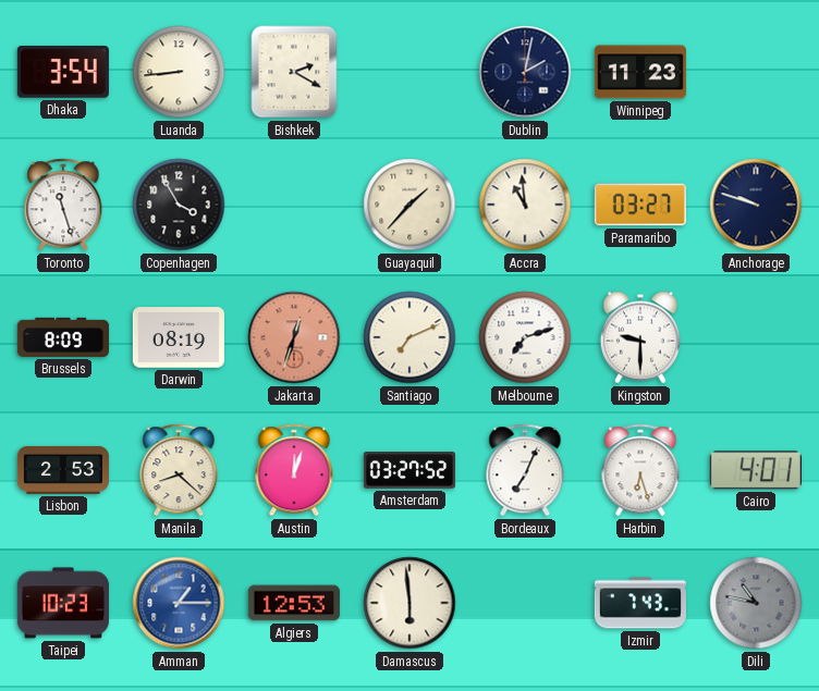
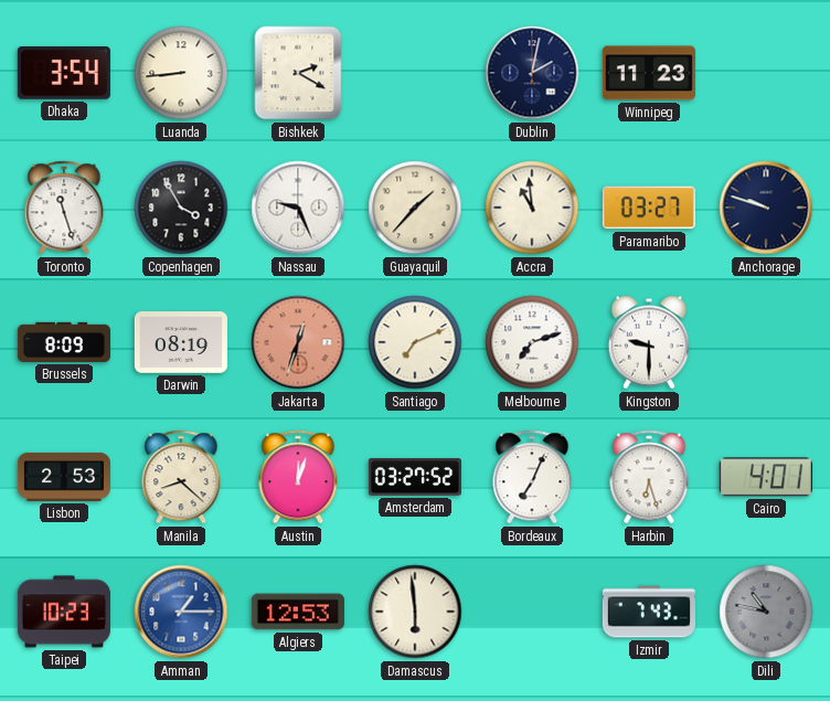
Nassau: none -> 9:26 (298, 208)
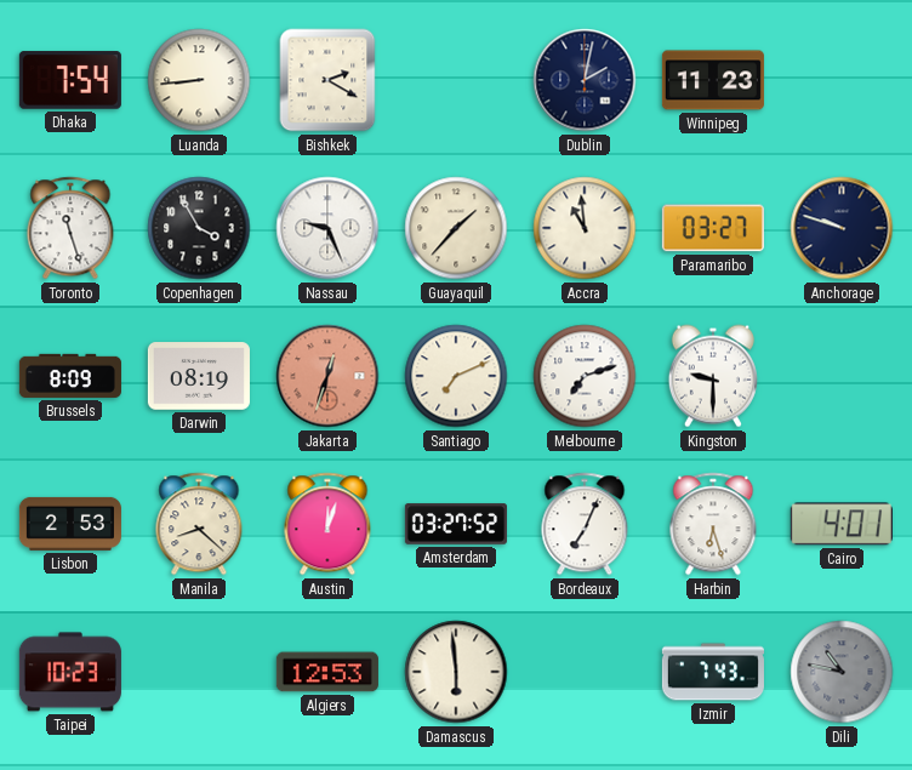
Dhaka: 3:54 -> 7:54 (70, 80)
Amman: 1:15 -> none (181, 612)
